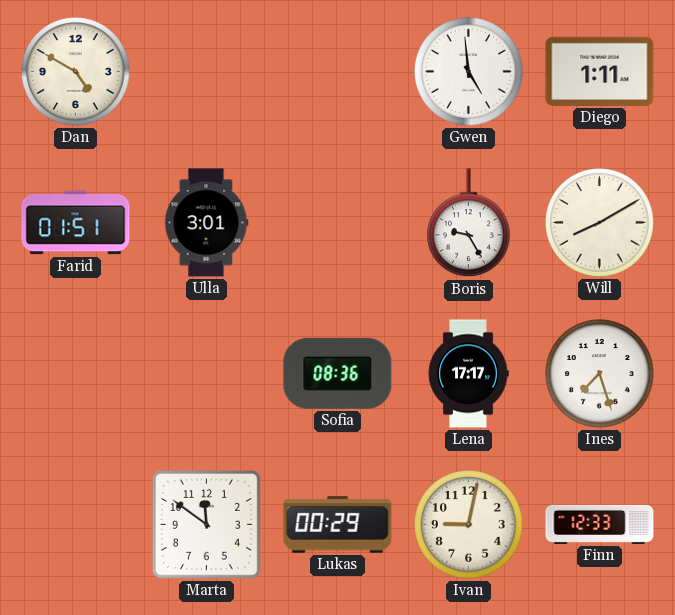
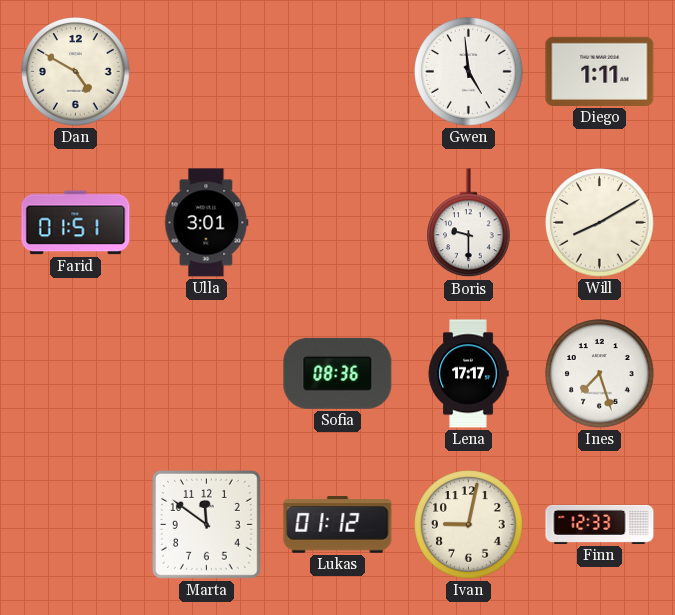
Boris: 9:25 -> 9:30 (469, 223)
Lukas: 00:29 -> 01:12 (338, 525)
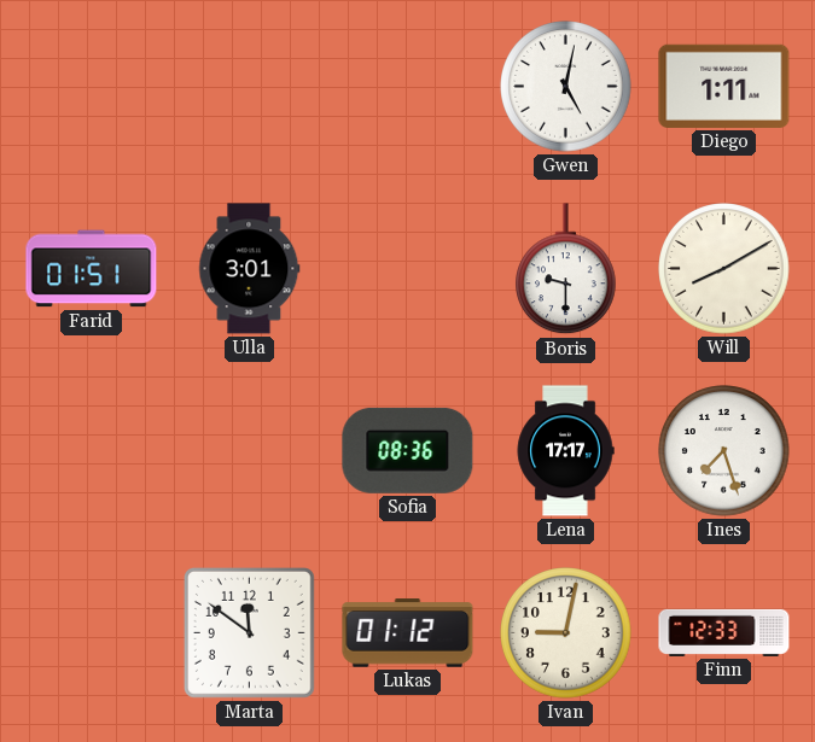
Dan: 4:50 -> none (76, 72)
Gwen: 4:59 -> 5:02 (566, 87)
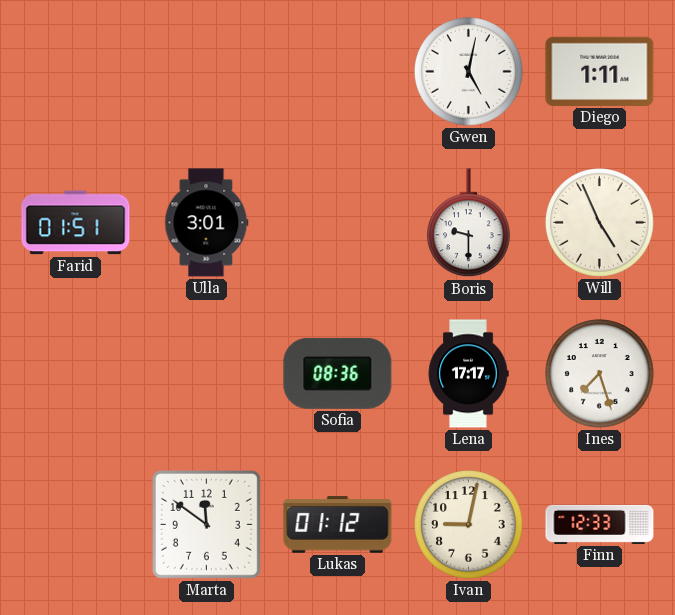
Will: 8:10 -> 4:56 (600, 223)
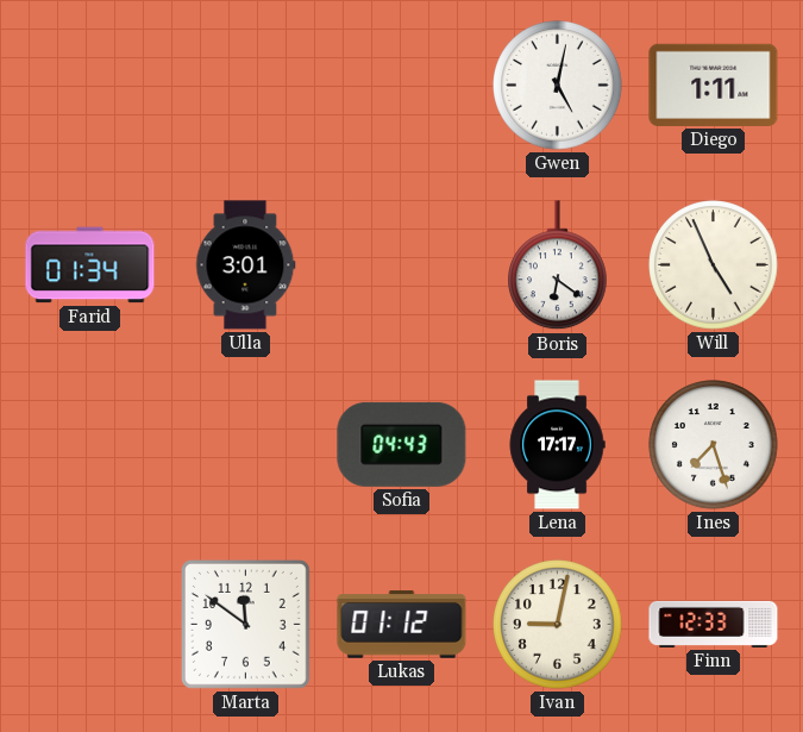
Farid: 01:51 -> 01:34 (90, 265)
Boris: 9:30 -> 6:21 (558, 265)
Sofia: 08:36 -> 04:43 (402, 444)
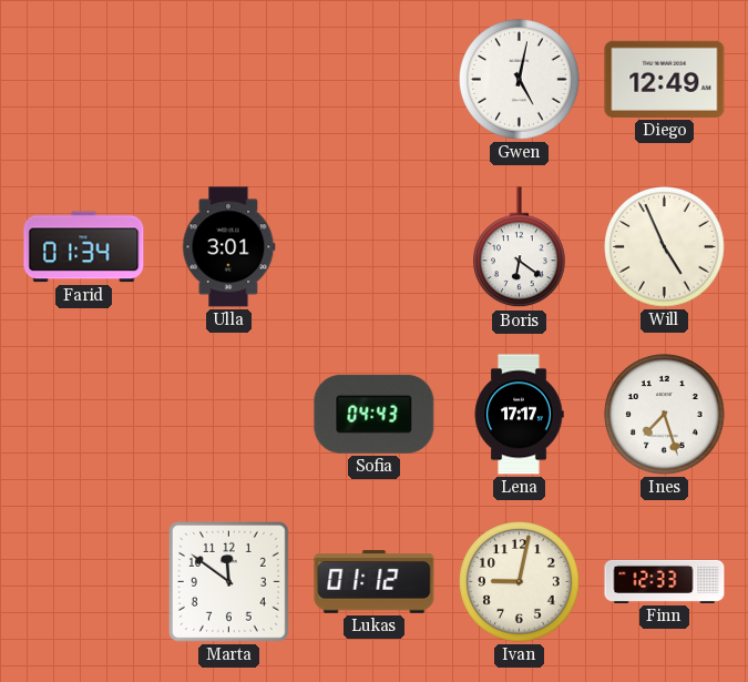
Diego: 1:11 -> 12:49 (665, 79)
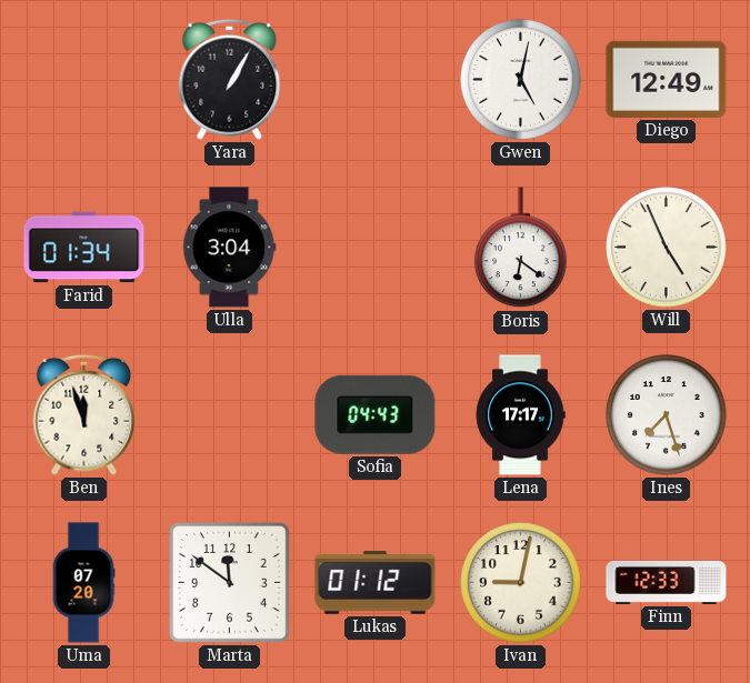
Yara: none -> 1:05 (230, 79)
Ulla: 3:01 -> 3:04 (230, 248)
Ben: none -> 11:57 (84, 414)
Uma: none -> 07:20 (83, 583)
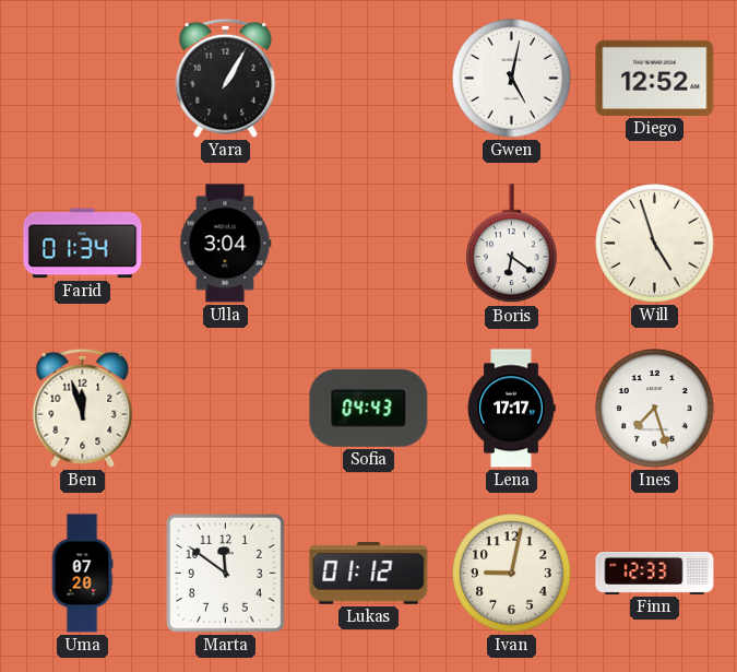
Diego: 12:49 -> 12:52 (655, 78)
Will: 4:56 -> 4:57 (655, 244)
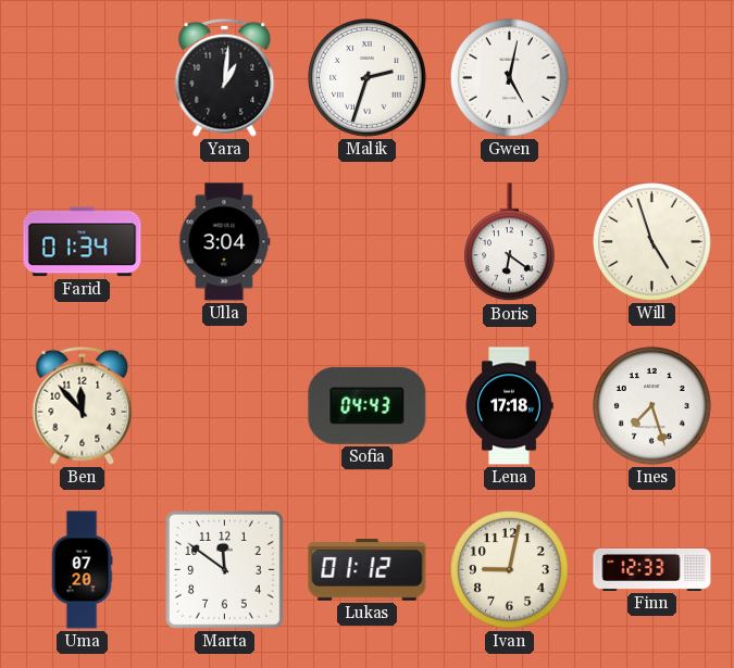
Yara: 1:05 -> 1:01 (225, 77)
Malik: none -> 2:33 (368, 78)
Diego: 12:52 -> none (655, 78)
Ben: 11:57 -> 11:53 (83, 405)
Lena: 17:17 -> 17:18 (509, 406)
